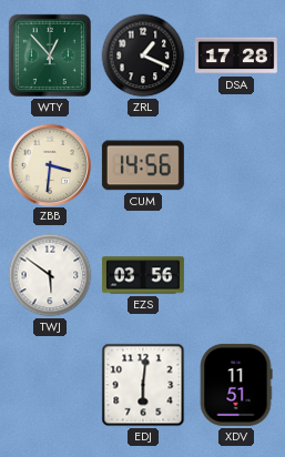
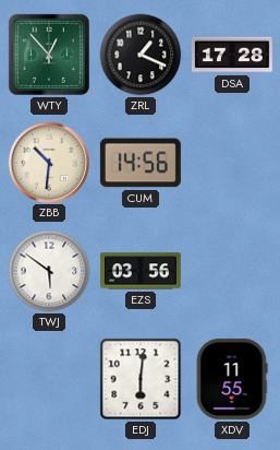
ZBB: 3:31 -> 10:31 (48, 162)
XDV: 11:51 -> 11:55 (232, 379)
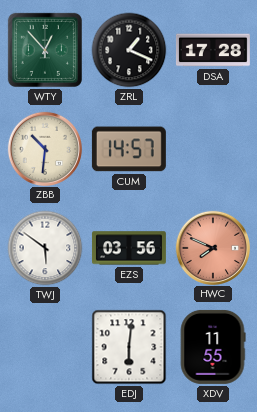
CUM: 14:56 -> 14:57 (129, 149)
HWC: none -> 7:49 (212, 247)
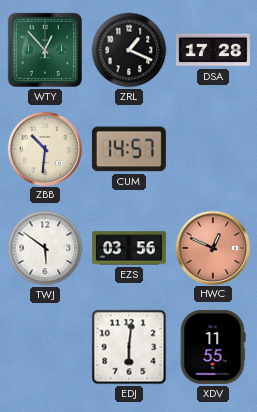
HWC: 7:49 -> 12:49 (212, 247)
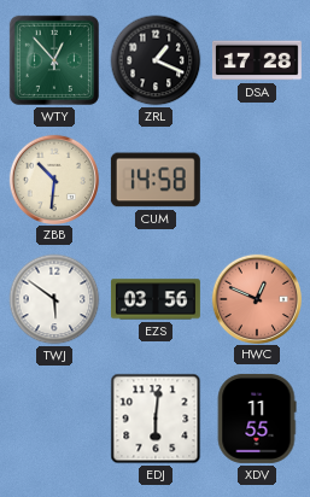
CUM: 14:57 -> 14:58 (156, 180)
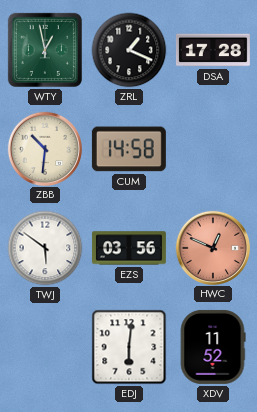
WTY: 12:53 -> 12:58 (45, 50)
XDV: 11:55 -> 11:52 (213, 347)
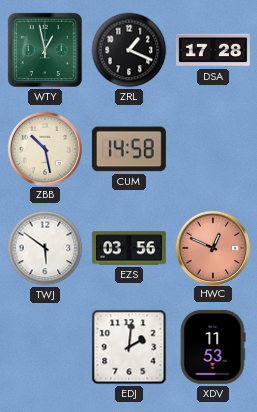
ZBB: 10:31 -> 10:28 (44, 148)
EDJ: 6:01 -> 2:01 (129, 347)
XDV: 11:52 -> 11:53 (213, 347)
